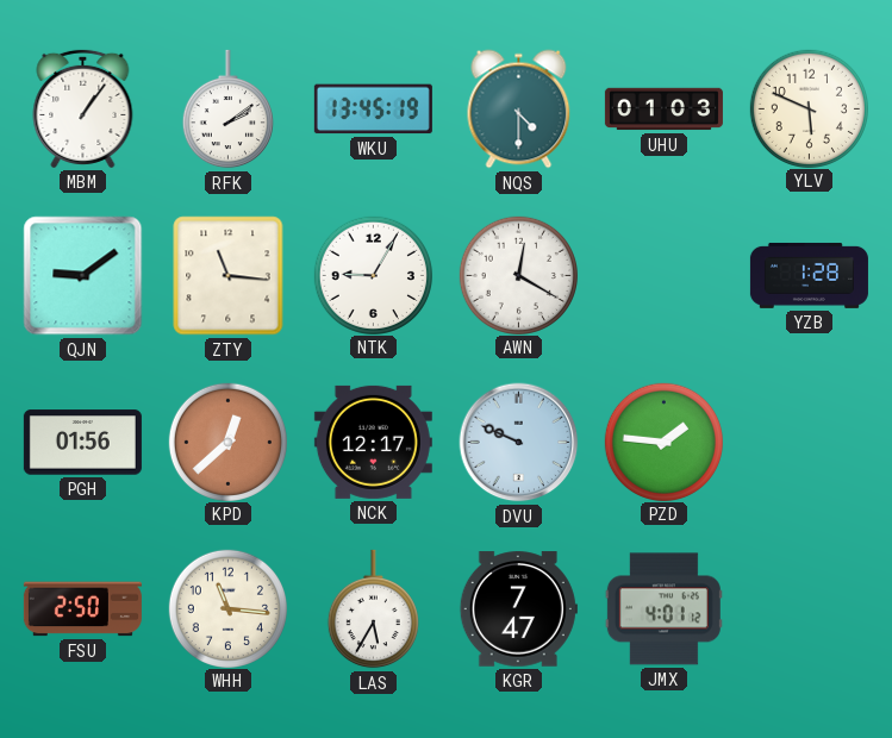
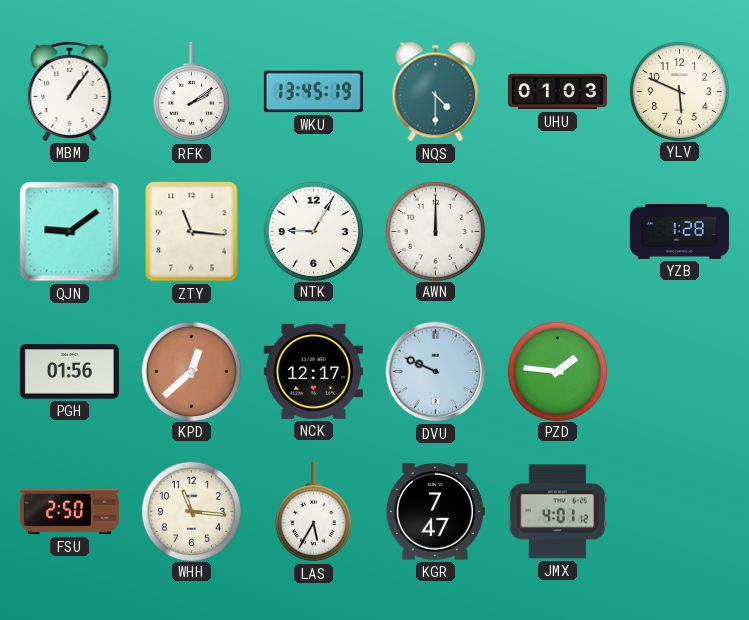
AWN: 12:20 -> 12:00 (435, 231)
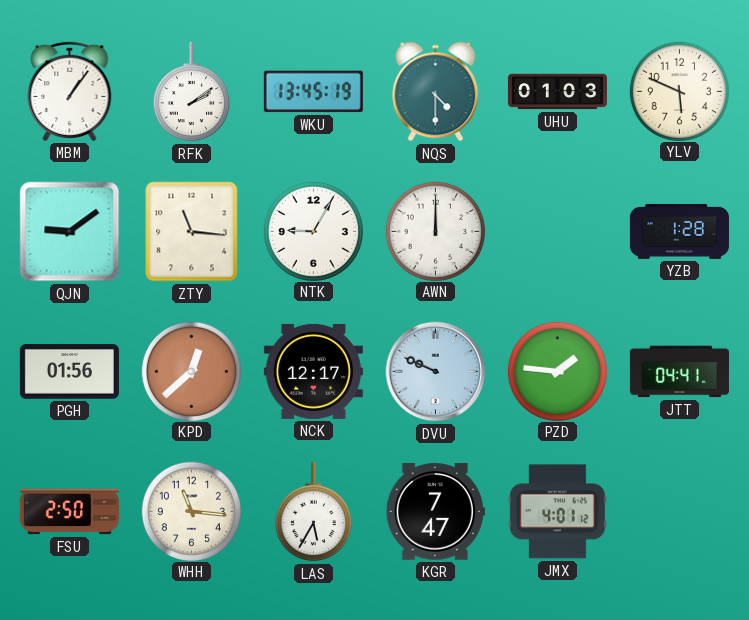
JTT: none -> 04:41 (679, 372)
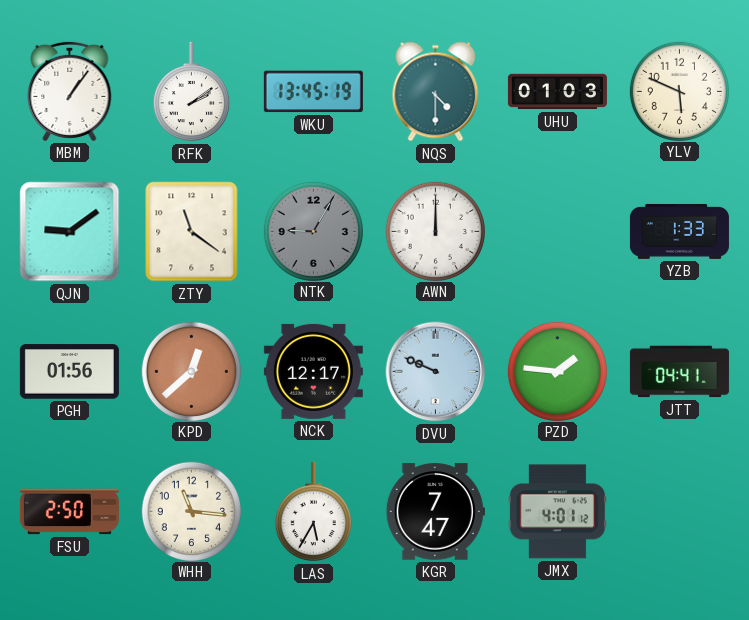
ZTY: 11:16 -> 11:21 (192, 232)
NTK dial: white -> grey (313, 231)
YZB: 1:28 -> 1:33 (679, 231)
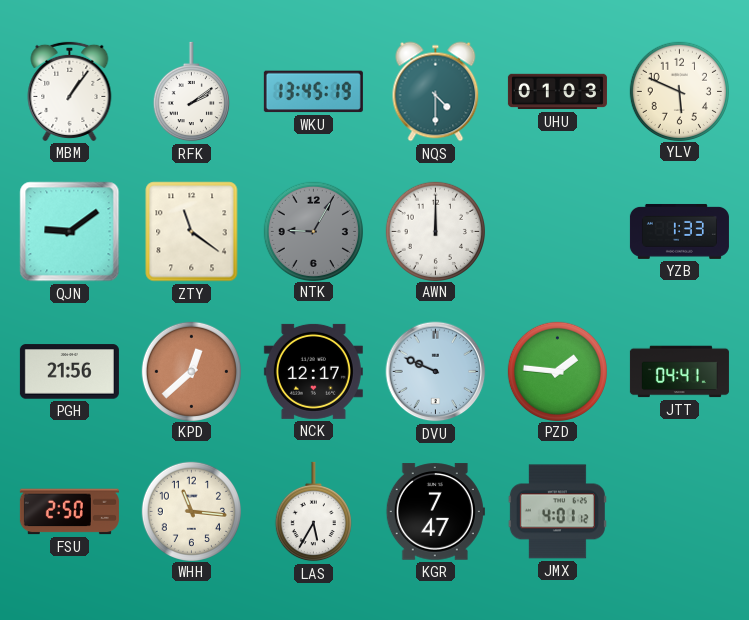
PGH: 01:56 -> 21:56 (69, 372)
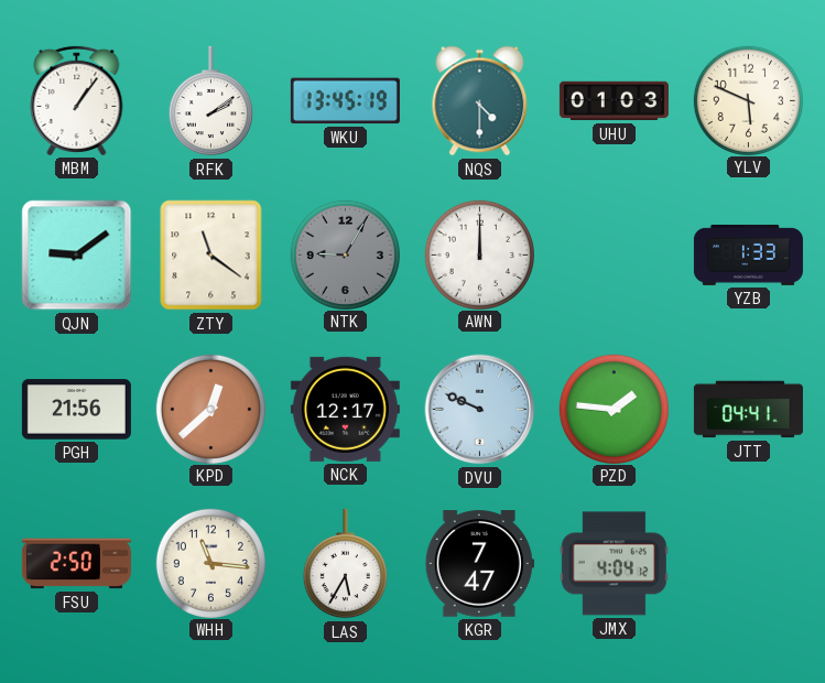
JMX: 4:01 -> 4:04 (614, 564)
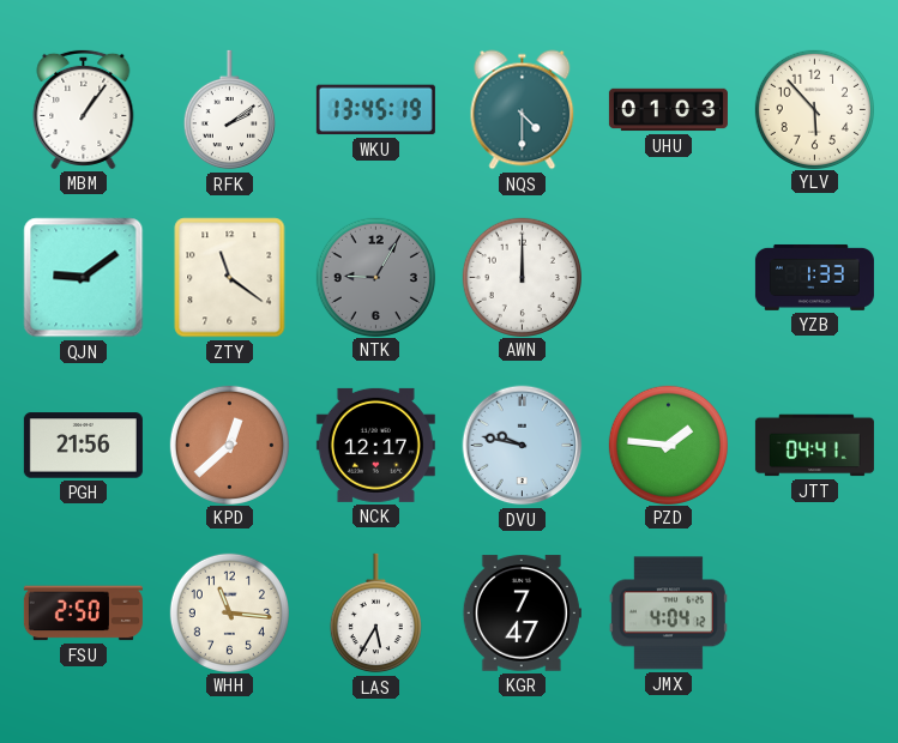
YLV: 5:49 -> 5:53 (814, 109)
DVU: 9:49 -> 9:47 (523, 446)
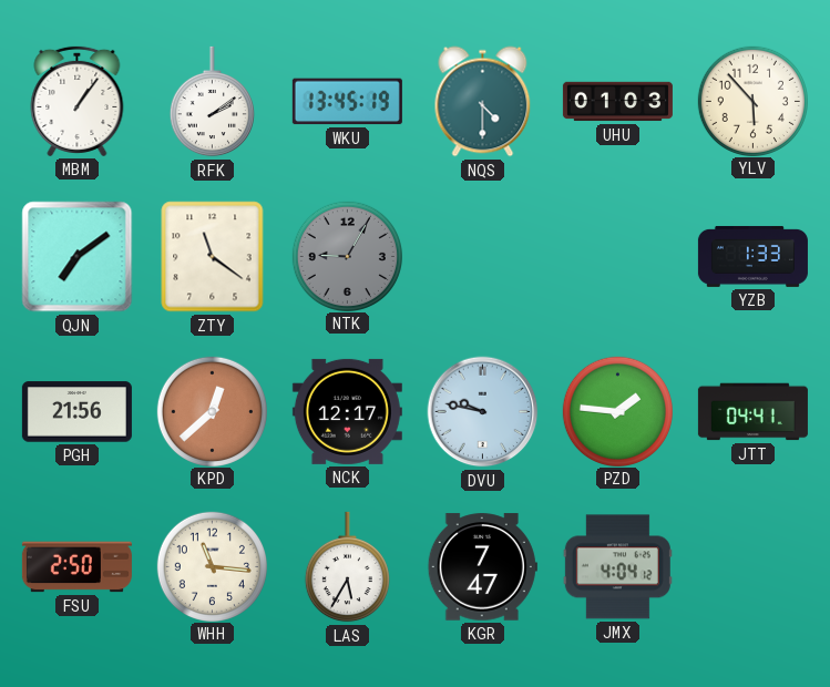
QJN: 9:09 -> 7:09 (78, 257)
AWN: 12:00 -> none (522, 277)
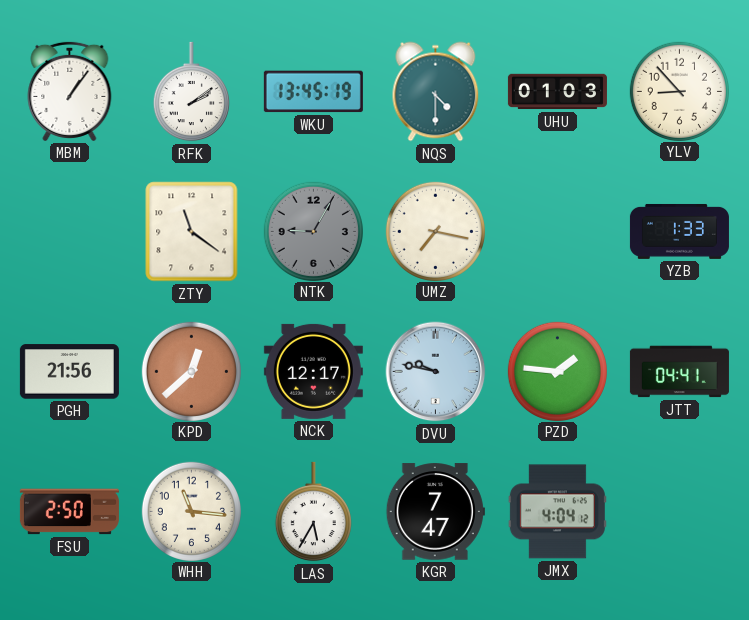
YLV: 5:53 -> 8:53 (679, 91)
QJN: 7:09 -> none (78, 257)
UMZ: none -> 7:17 (435, 231)
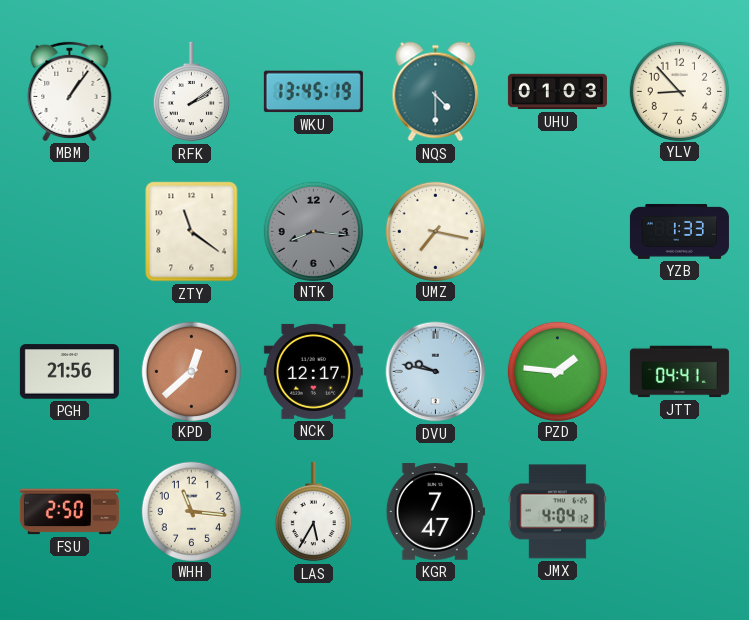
NTK: 9:05 -> 8:16 (313, 231)
